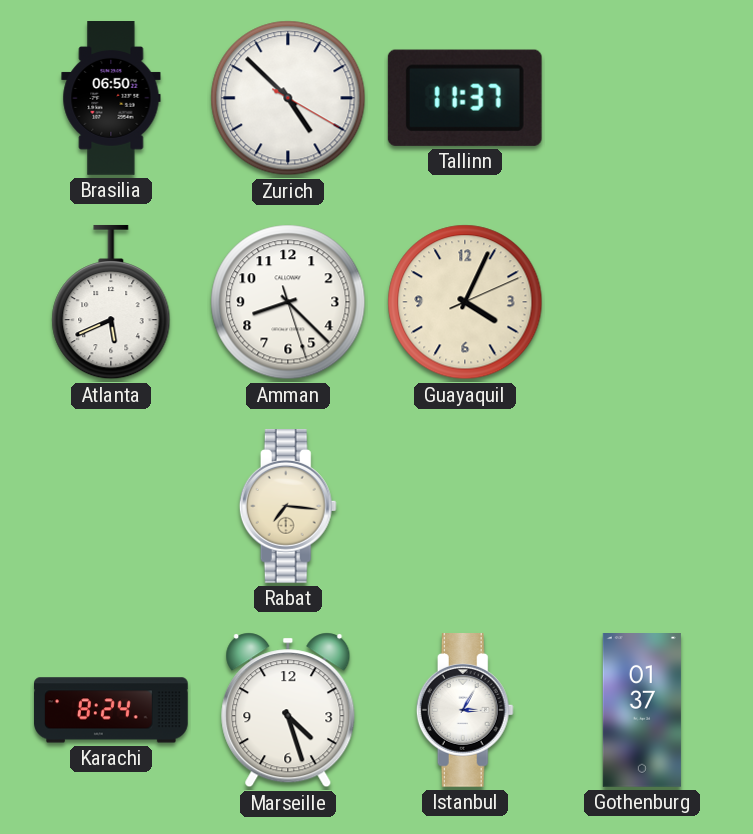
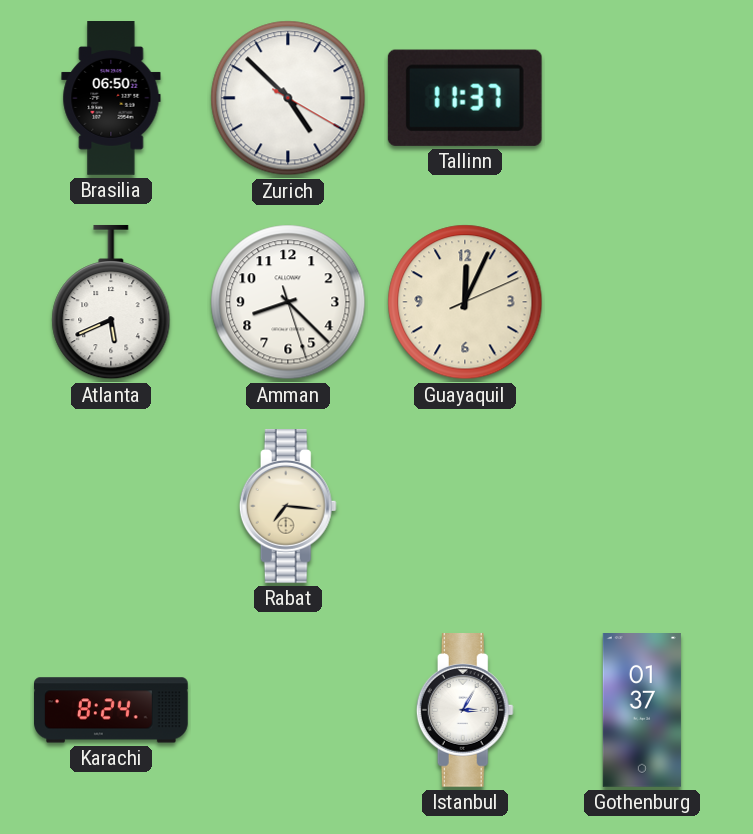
Guayaquil: 4:04 -> 12:04 (465, 302)
Marseille: 4:27 -> none (288, 710)
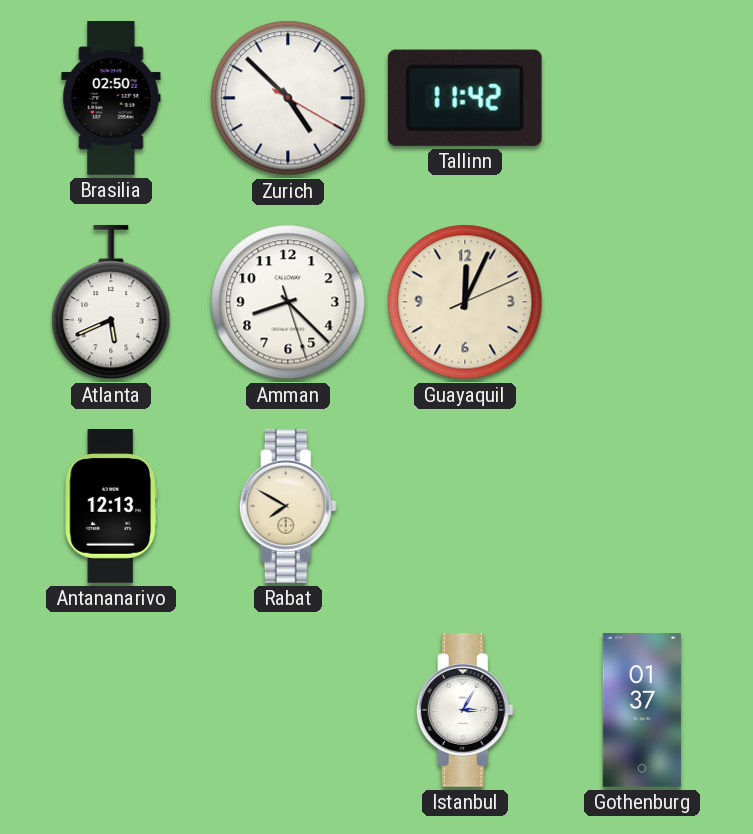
Brasilia: 06:50 -> 02:50 (111, 99)
Tallinn: 11:37 -> 11:42 (465, 98)
Antananarivo: none -> 12:13 (110, 507)
Rabat: 7:16 -> 7:50 (288, 507)
Karachi: 8:24 -> none (112, 710)
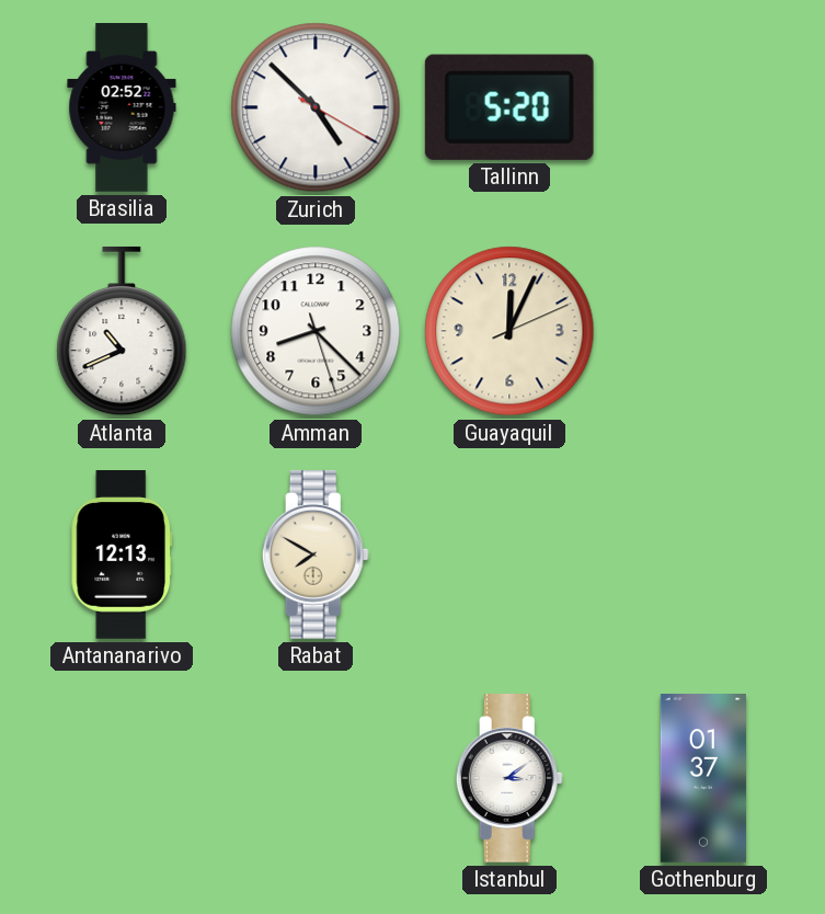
Brasilia: 02:50 -> 02:52 (122, 108)
Tallinn: 11:42 -> 5:20 (509, 107)
Atlanta: 5:41 -> 10:41 (122, 331)
Istanbul: 3:05 -> 3:09 (509, 779)
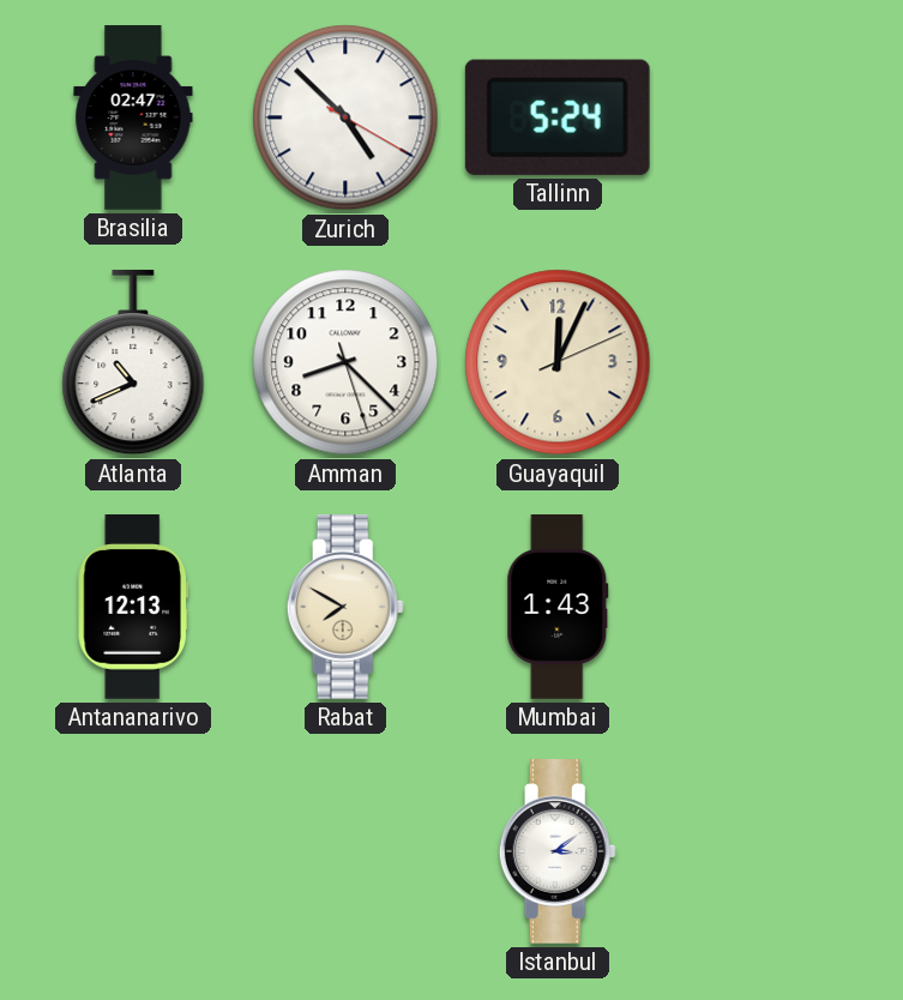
Brasilia: 02:52 -> 02:47 (133, 119)
Tallinn: 5:20 -> 5:24 (558, 118)
Mumbai: none -> 1:43 (558, 607)
Gothenburg: 01:37 -> none (703, 779)
